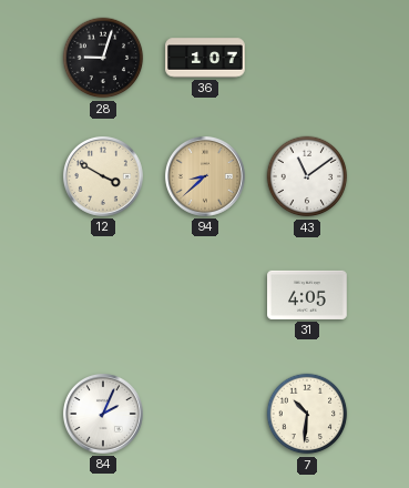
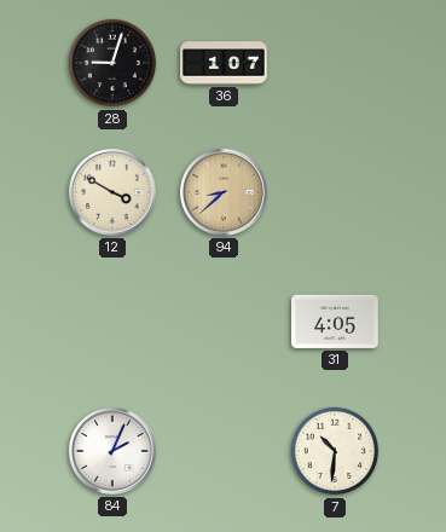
43: 11:09 -> none (307, 176)
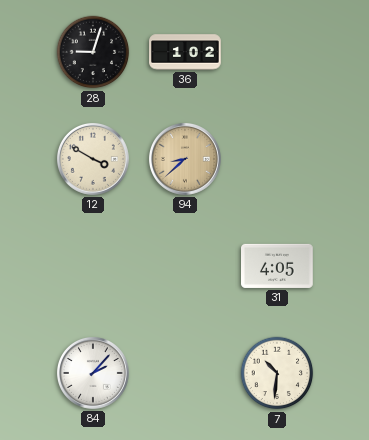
36: 1:07 -> 1:02 (185, 52)
84: 2:04 -> 2:07 (93, 373)
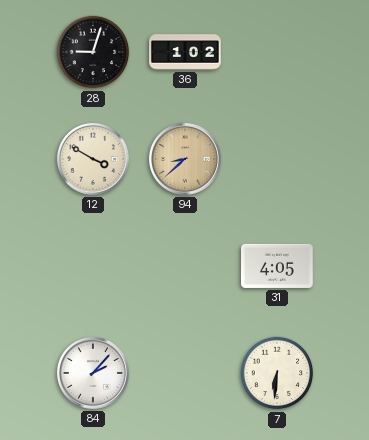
7: 10:31 -> 6:31 (277, 373)
